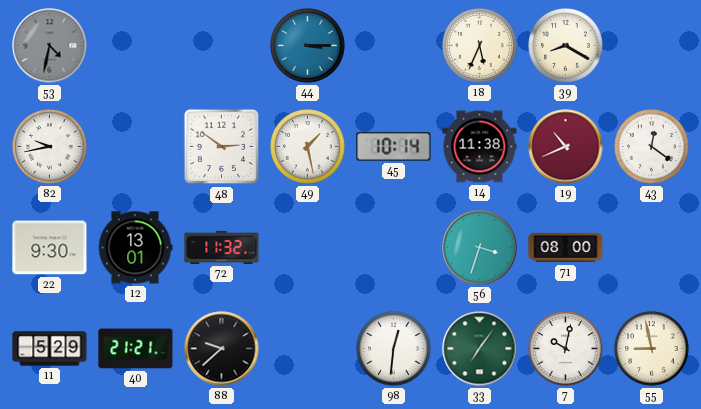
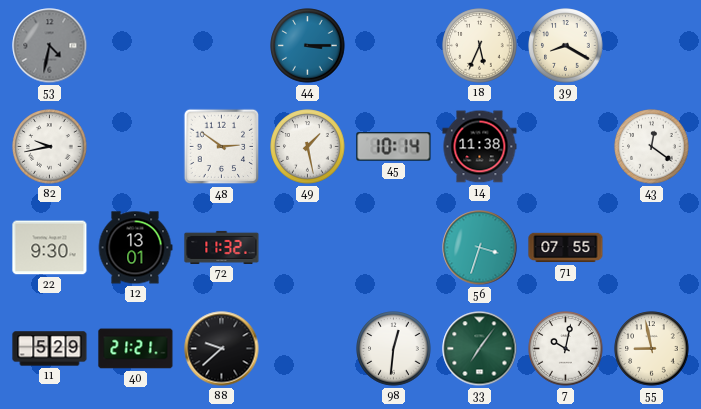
19: 10:41 -> none (566, 147)
71: 08:00 -> 07:55 (566, 248)
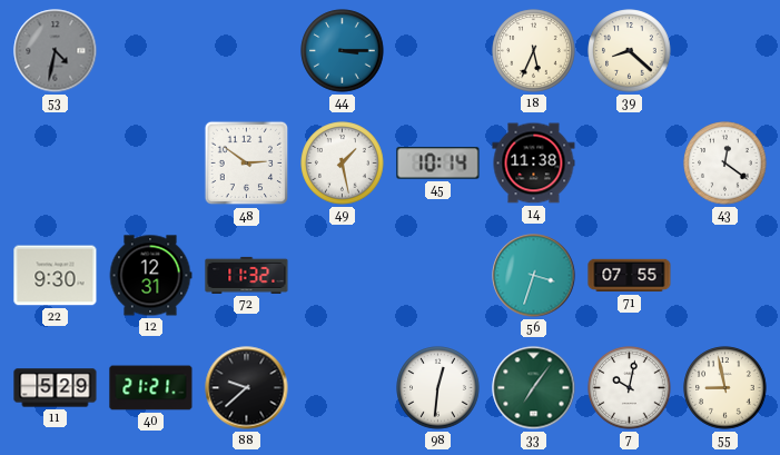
39: 8:20 -> 8:22 (630, 51)
82: 9:43 -> none (50, 147)
12: 13:01 -> 12:31 (150, 276)
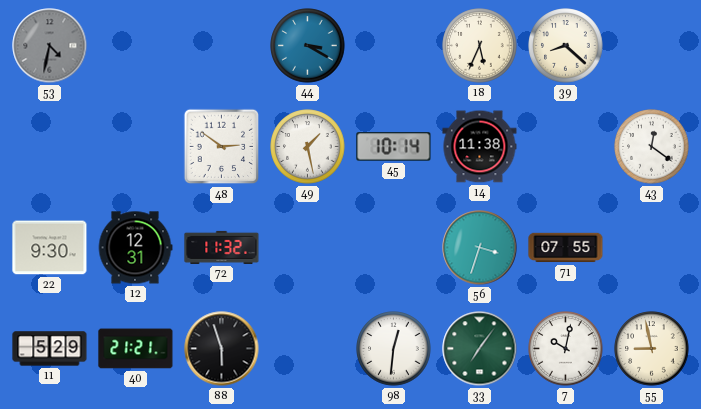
44: 3:15 -> 3:20 (308, 46)
88: 9:38 -> 5:57 (222, 349)
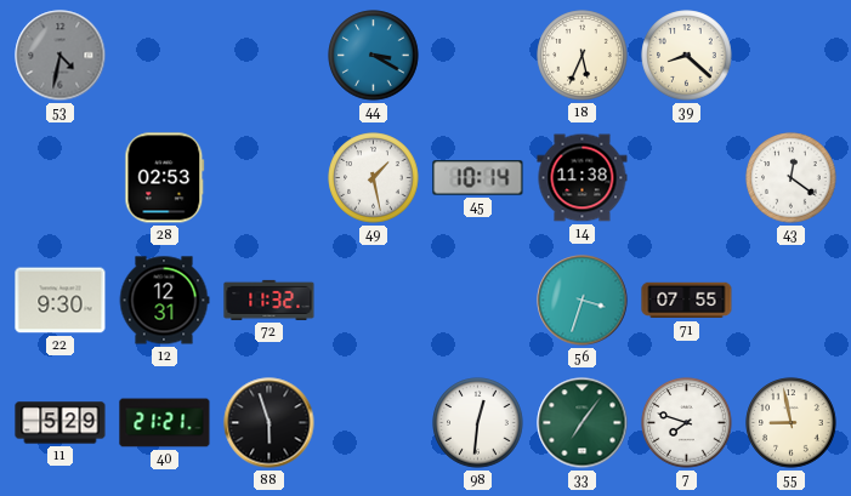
28: none -> 02:53 (165, 178)
48: 2:51 -> none (222, 147)
7: 10:02 -> 7:48 (687, 423)
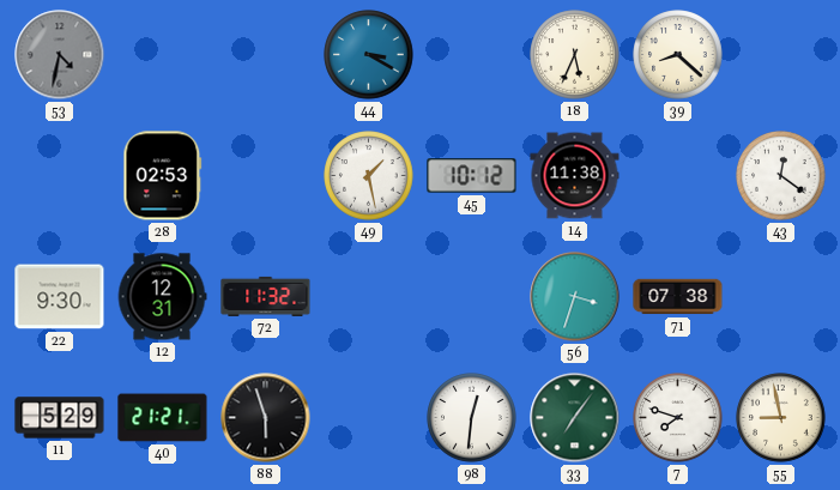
45: 10:14 -> 10:12 (472, 176)
71: 07:55 -> 07:38 (678, 297)
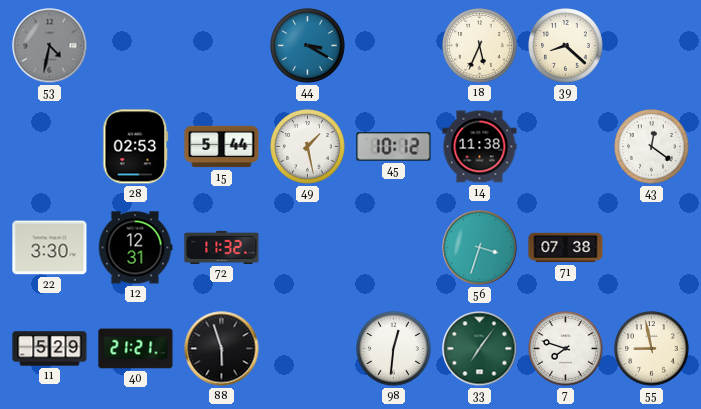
15: none -> 5:44 (222, 147)
22: 9:30 -> 3:30 (50, 248)
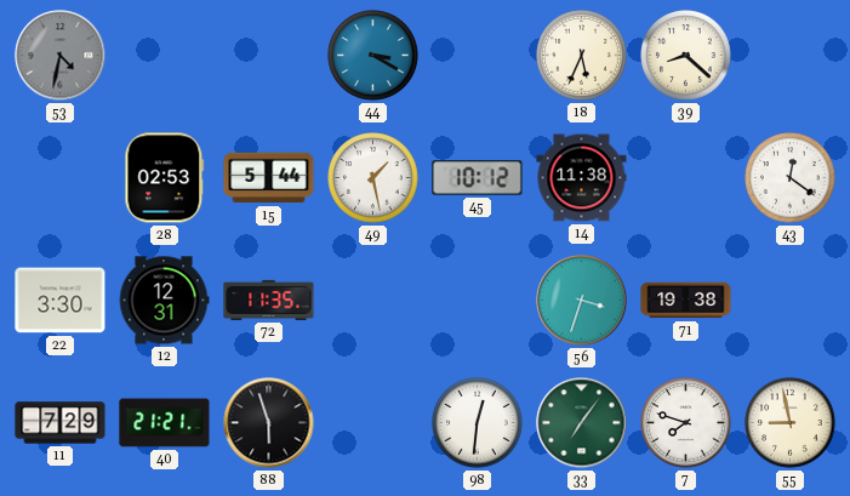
72: 11:32 -> 11:35 (269, 300)
71: 07:38 -> 19:38 (686, 301)
11: 5:29 -> 7:29 (61, 423)
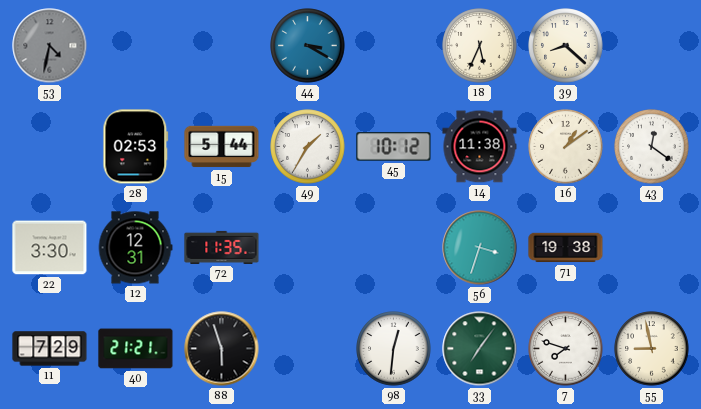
49: 1:28 -> 1:35 (308, 147)
16: none -> 1:09 (566, 147)
